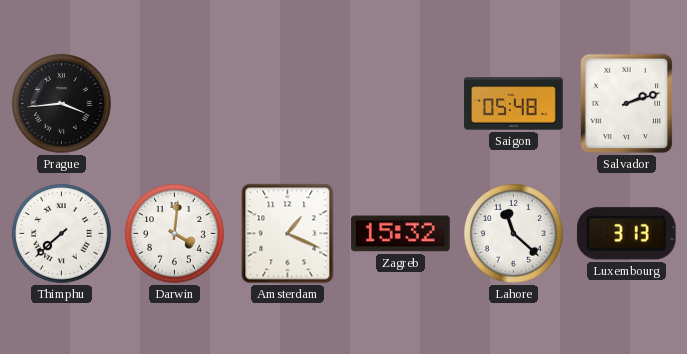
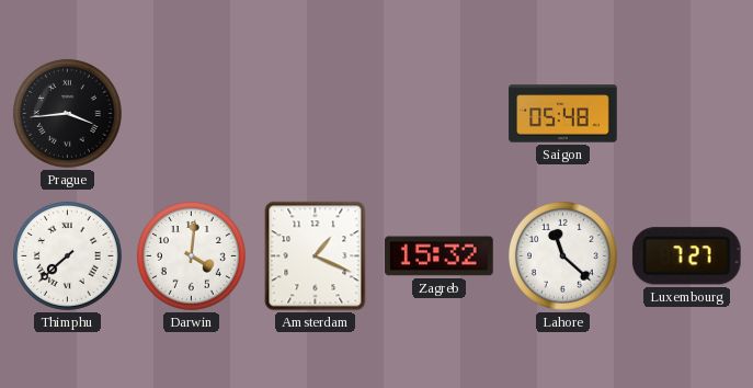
Salvador: 2:12 -> none (627, 104)
Luxembourg: 3:13 -> 7:27 (686, 256)
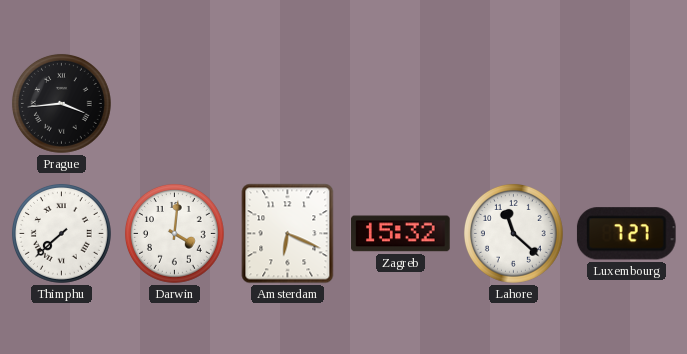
Saigon: 05:48 -> none (563, 114)
Amsterdam: 1:19 -> 6:19 (288, 234)
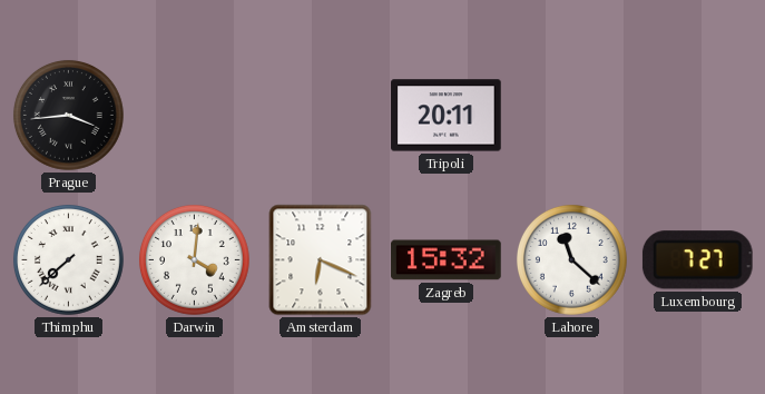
Tripoli: none -> 20:11 (447, 116)
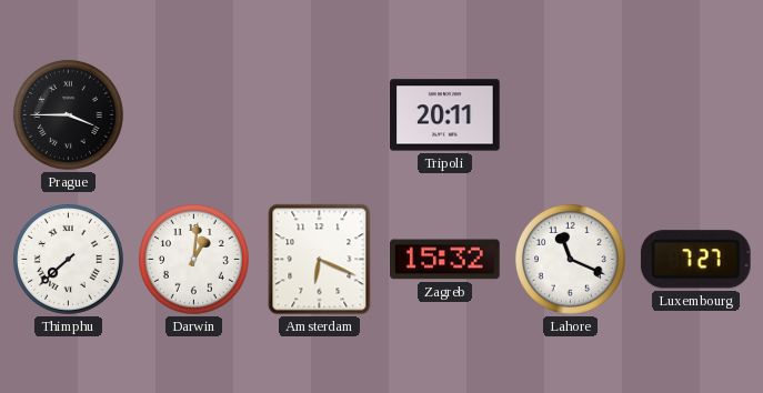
Prague: 3:44 -> 3:45 (68, 114)
Darwin: 4:01 -> 1:01 (193, 259)
Lahore: 11:22 -> 11:19 (570, 259)
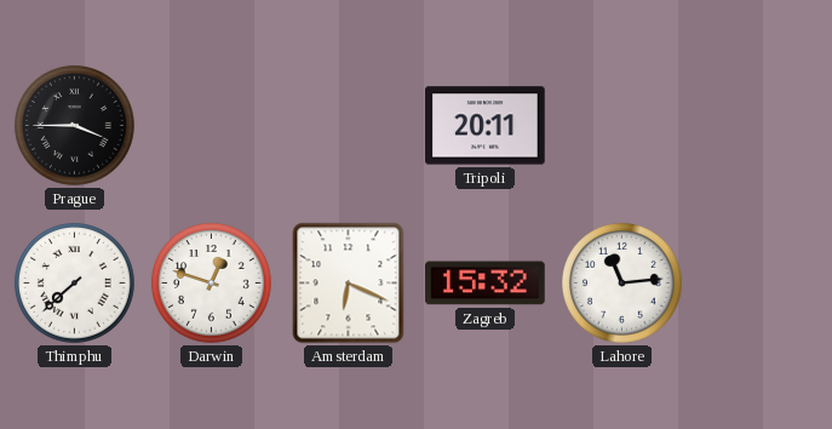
Darwin: 1:01 -> 12:48 (211, 282)
Lahore: 11:19 -> 11:14 (621, 282)
Luxembourg: 7:27 -> none (695, 260)
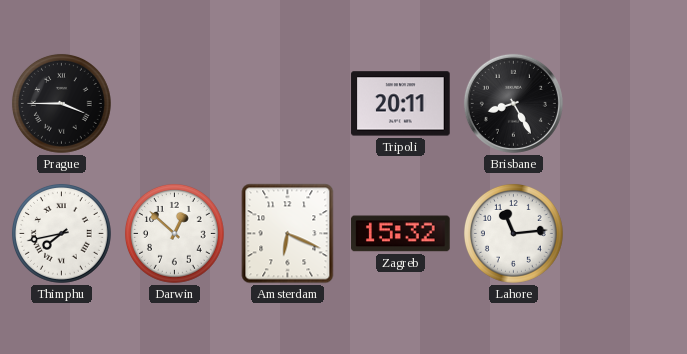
Brisbane: none -> 8:25 (513, 103)
Thimphu: 7:38 -> 7:43 (61, 233)
Darwin: 12:48 -> 12:52 (174, 233)
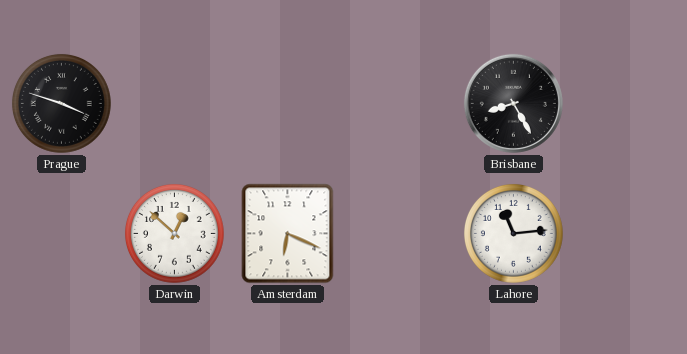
Prague: 3:45 -> 3:48 (61, 103)
Tripoli: 20:11 -> none (401, 104)
Thimphu: 7:43 -> none (61, 233)
Zagreb: 15:32 -> none (401, 234)
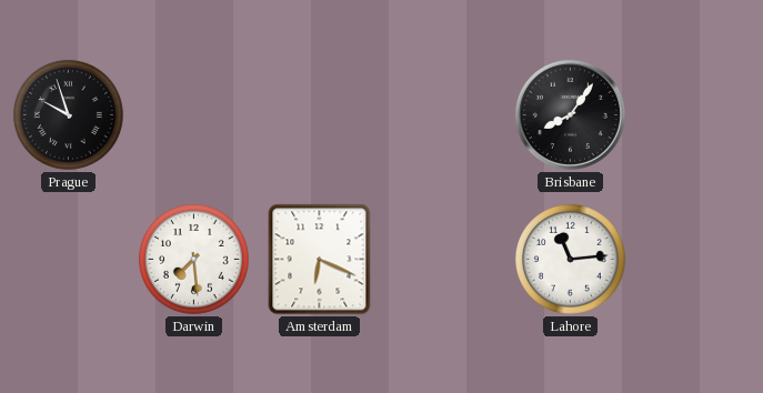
Prague: 3:48 -> 9:57 (68, 114)
Brisbane: 8:25 -> 8:06 (570, 114)
Darwin: 12:52 -> 7:29 (193, 259)
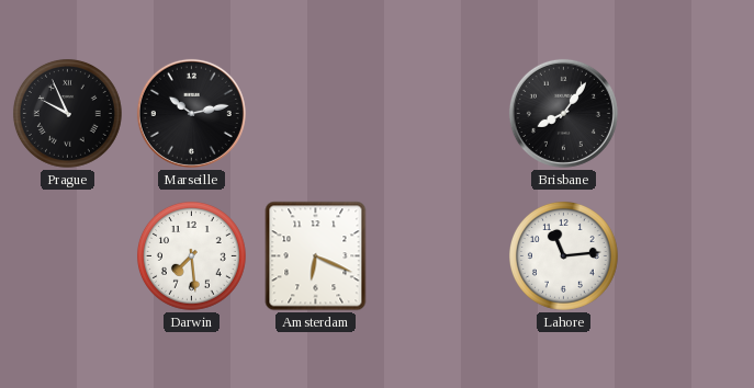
Prague: 9:57 -> 9:56 (67, 113)
Marseille: none -> 10:13 (191, 113)
